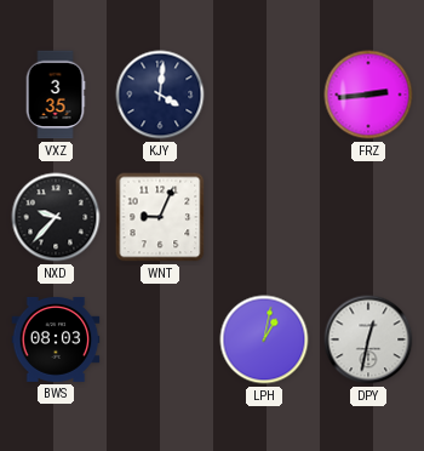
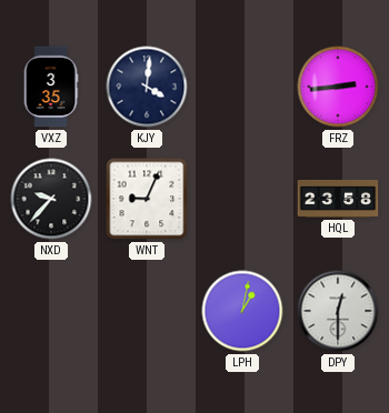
HQL: none -> 23:58 (338, 199)
BWS: 08:03 -> none (56, 339)
DPY: 12:32 -> 12:30 (338, 311)
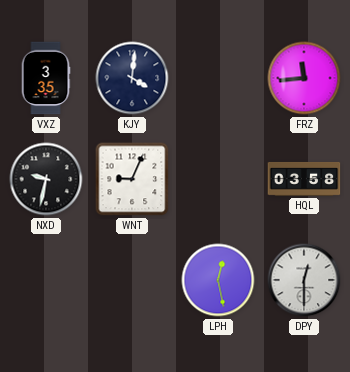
FRZ: 2:44 -> 11:44 (304, 78)
NXD: 9:37 -> 9:32 (46, 179)
HQL: 23:58 -> 03:58 (304, 179)
LPH: 1:02 -> 12:28 (218, 280)
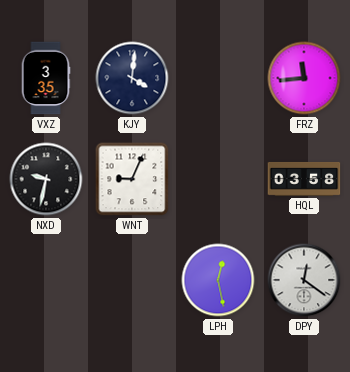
DPY: 12:30 -> 12:21 (304, 280)
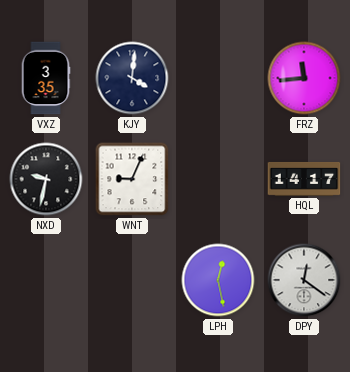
HQL: 03:58 -> 14:17 (304, 179)
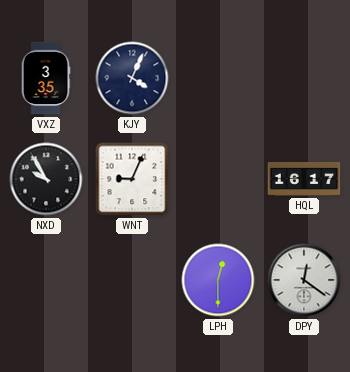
KJY: 4:01 -> 4:04 (132, 78)
FRZ: 11:44 -> none (304, 78)
NXD: 9:32 -> 9:55 (46, 179)
HQL: 14:17 -> 16:17 (304, 179)
LPH: 12:28 -> 12:30 (218, 280)
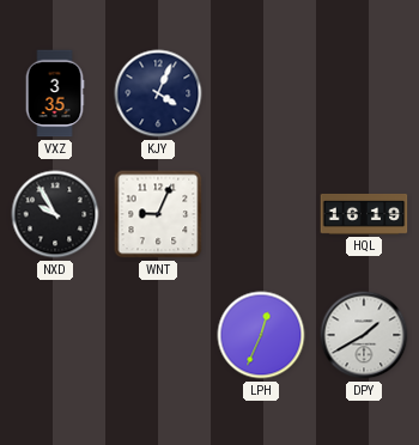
HQL: 16:17 -> 16:19 (364, 214)
LPH: 12:30 -> 12:34 (261, 335)
DPY: 12:21 -> 1:40 (364, 335)
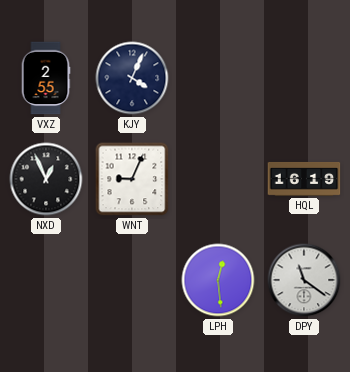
VXZ: 3:35 -> 2:55 (46, 78)
NXD: 9:55 -> 12:56 (46, 179)
LPH: 12:34 -> 12:29 (218, 280)
DPY: 1:40 -> 11:21 (304, 280)
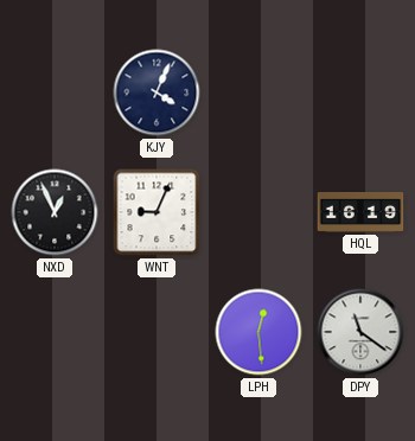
VXZ: 2:55 -> none (46, 78)
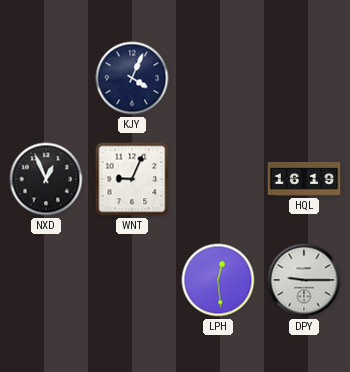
DPY: 11:21 -> 9:15 (304, 280)
